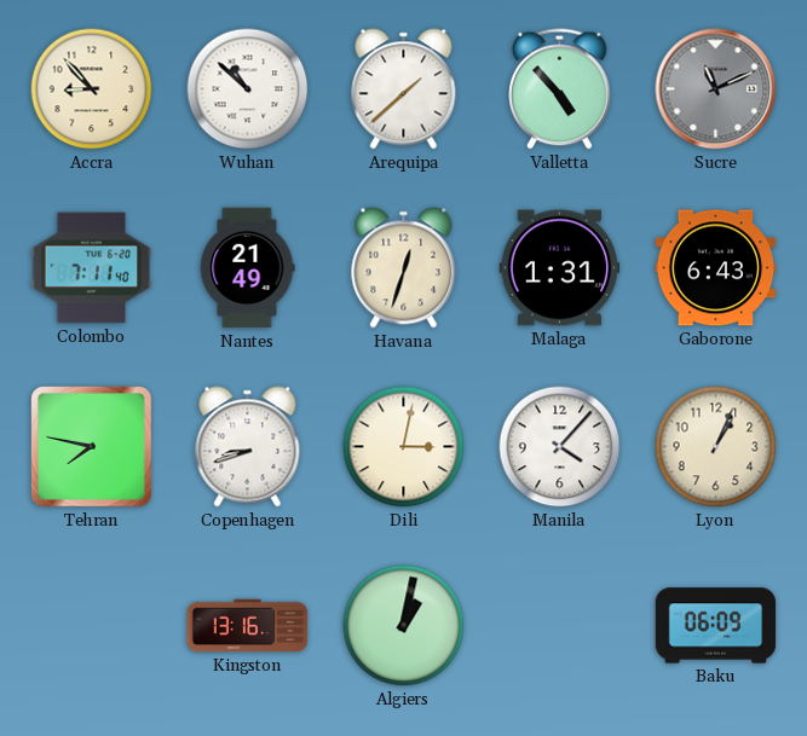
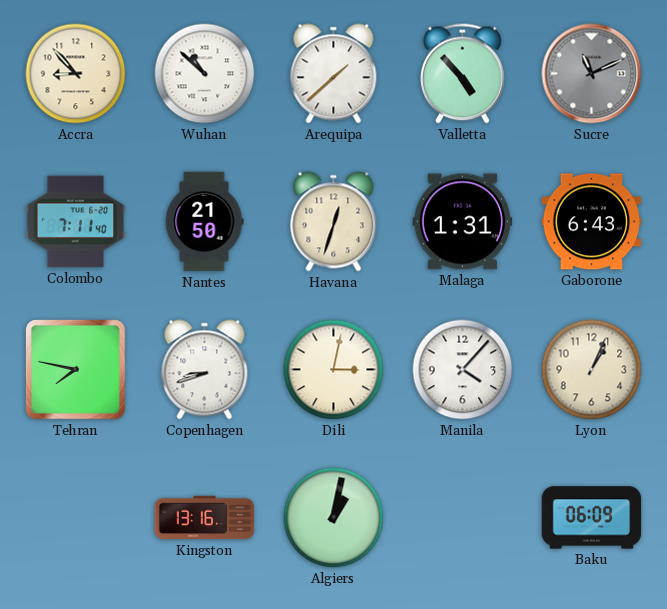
Nantes: 21:49 -> 21:50 (204, 222)
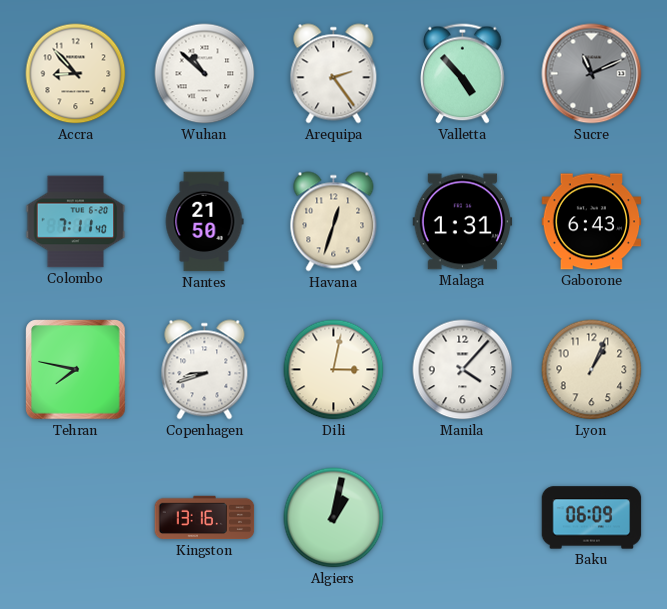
Arequipa: 1:38 -> 2:24 (334, 74)
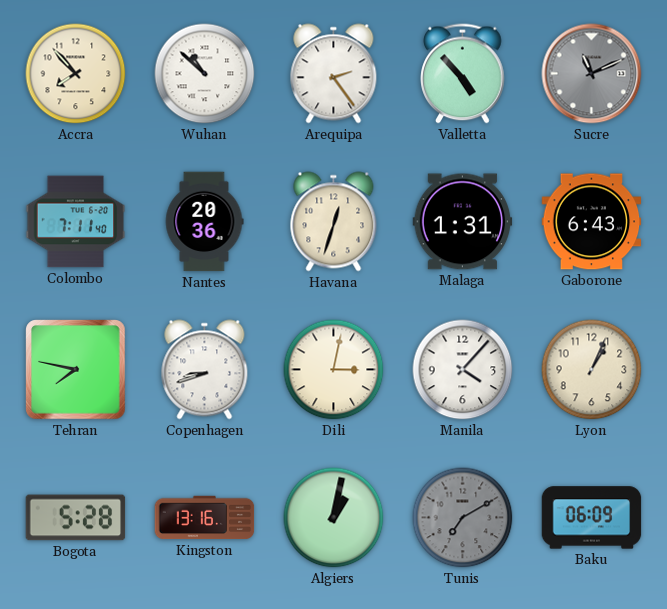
Accra: 8:53 -> 7:53 (76, 74)
Nantes: 21:50 -> 20:36 (204, 222)
Bogota: none -> 5:28 (76, 518)
Tunis: none -> 7:10 (463, 518)
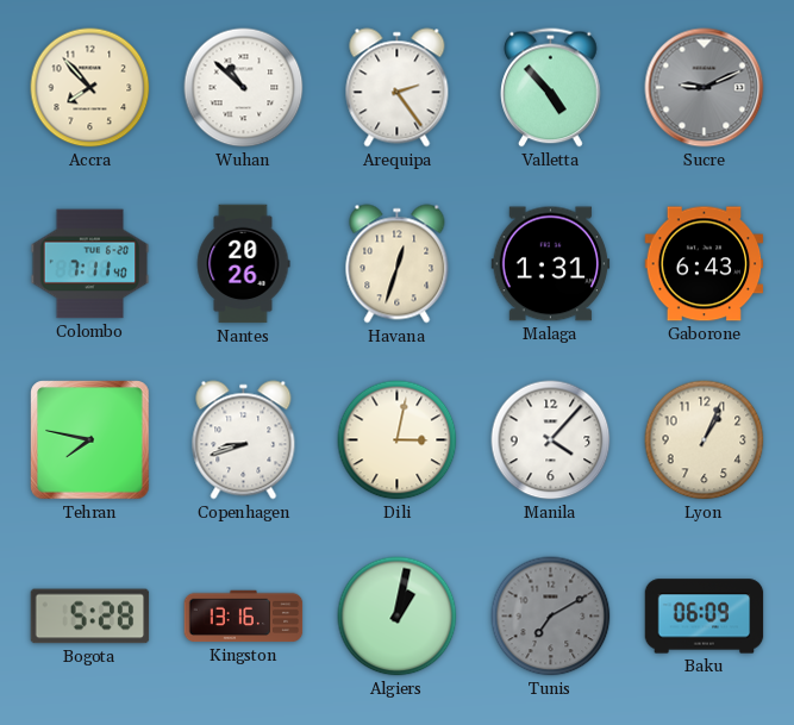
Sucre: 11:11 -> 9:11 (705, 88)
Nantes: 20:36 -> 20:26 (243, 264)
